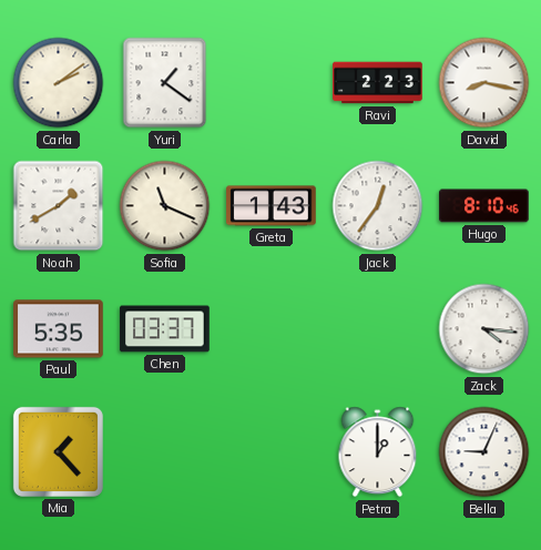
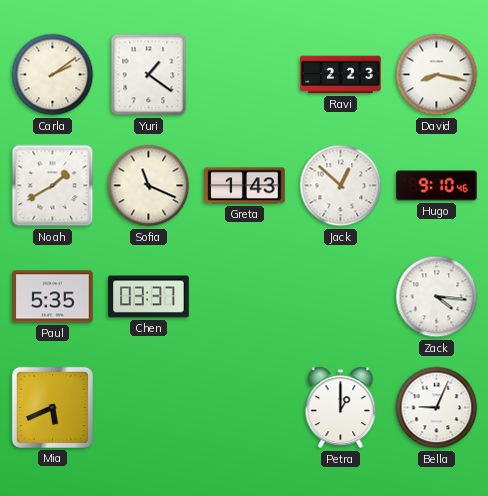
Jack: 12:36 -> 12:52 (341, 186)
Hugo: 8:10 -> 9:10 (437, 186)
Mia: 1:23 -> 5:41 (52, 407)
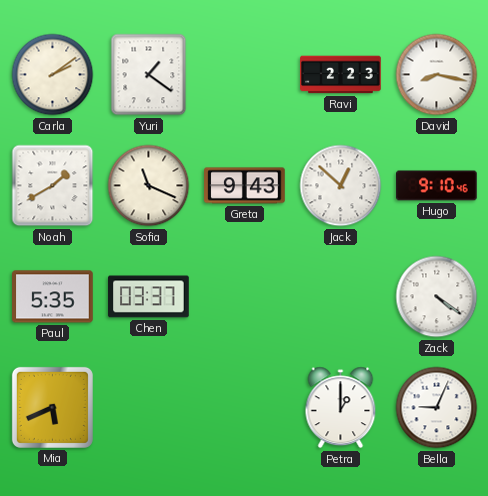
Greta: 1:43 -> 9:43 (245, 186)
Zack: 4:16 -> 4:21 (437, 297)
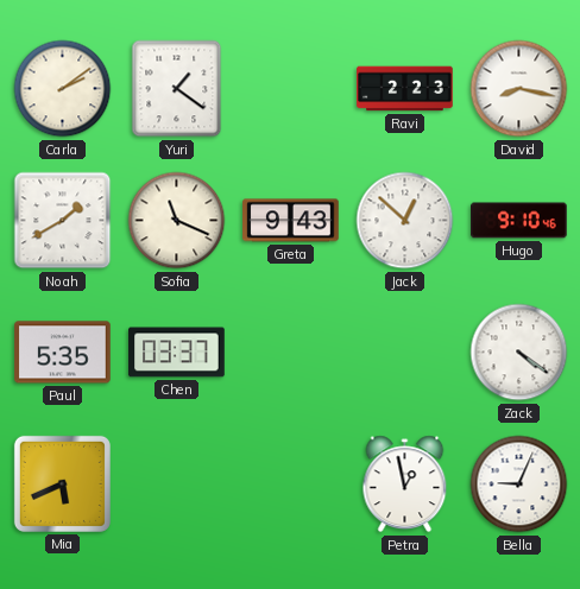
Petra: 1:00 -> 12:58 (405, 484)
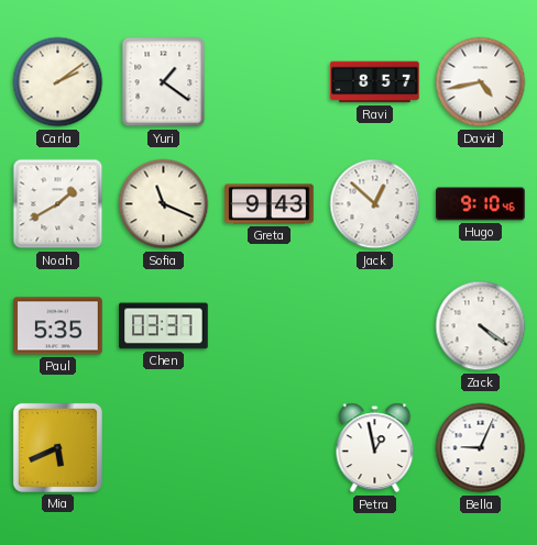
Ravi: 2:23 -> 8:57 (375, 82)
David: 8:17 -> 4:43 (481, 82)
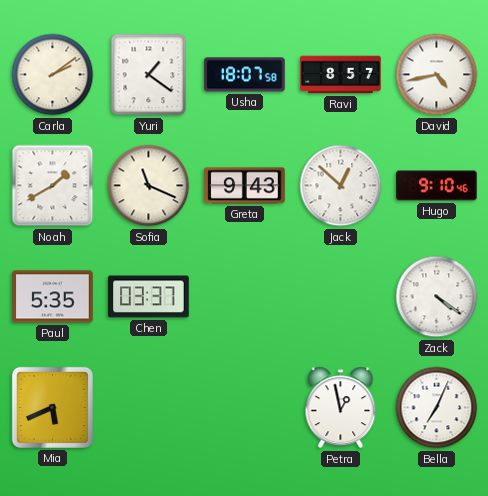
Usha: none -> 18:07 (245, 75)
Bella: 9:04 -> 7:04 (437, 408)
